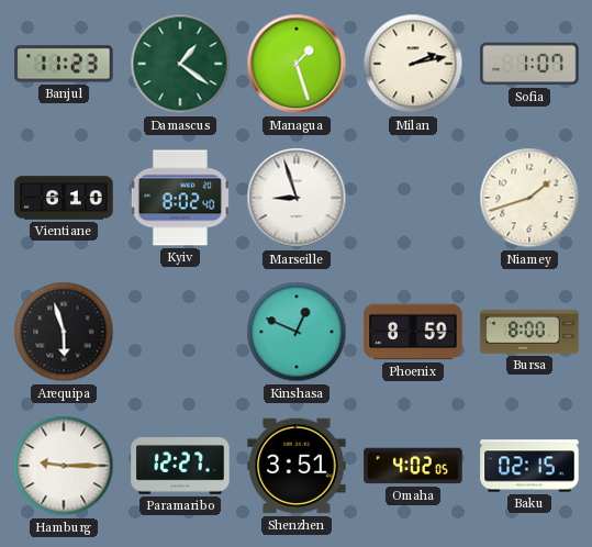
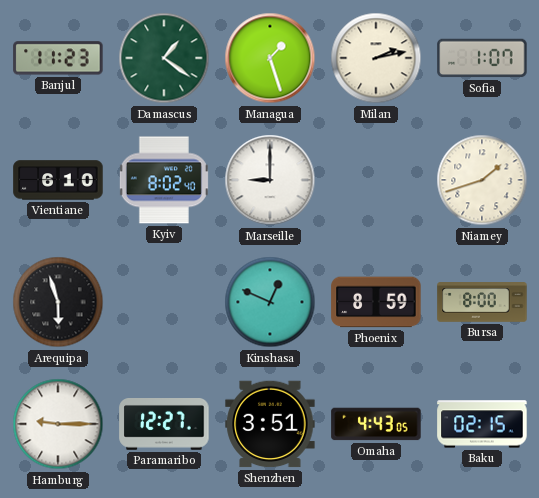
Marseille: 8:57 -> 9:00 (270, 180)
Omaha: 4:02 -> 4:43 (376, 424)
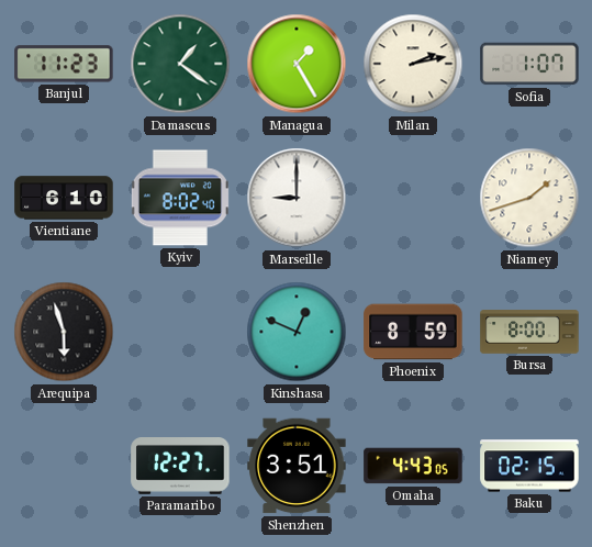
Managua: 1:27 -> 1:25 (297, 64)
Hamburg: 9:15 -> none (58, 424)
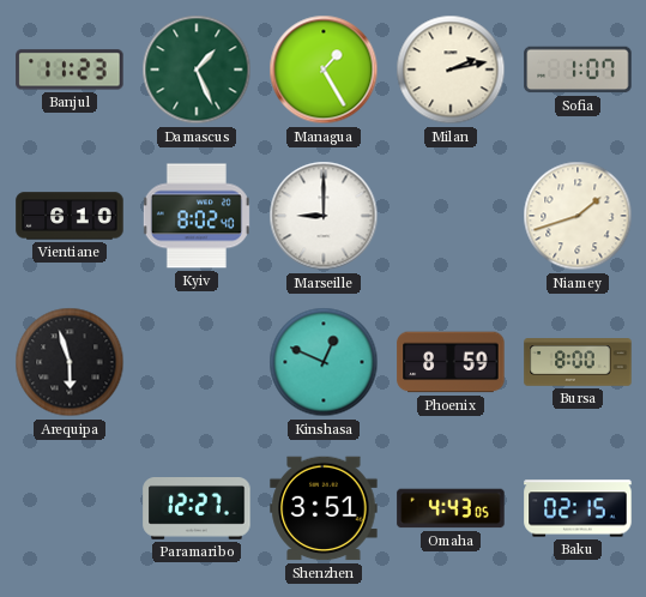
Damascus: 1:21 -> 1:26 (197, 70)
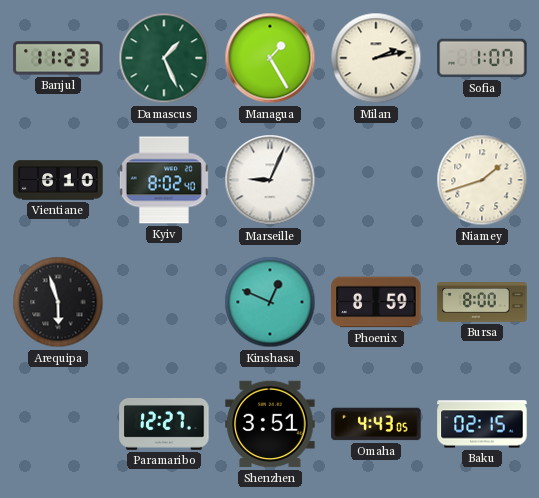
Marseille: 9:00 -> 9:04 (270, 180)
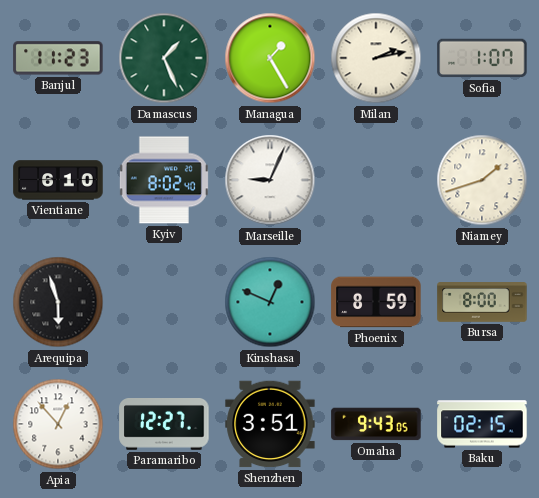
Apia: none -> 12:53 (58, 424)
Omaha: 4:43 -> 9:43 (376, 424)
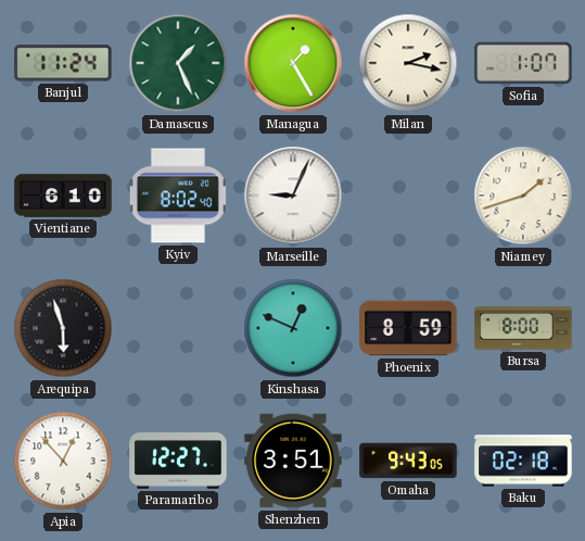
Banjul: 11:23 -> 11:24 (63, 63)
Milan: 2:13 -> 2:17 (408, 63)
Baku: 02:15 -> 02:18 (523, 461)
